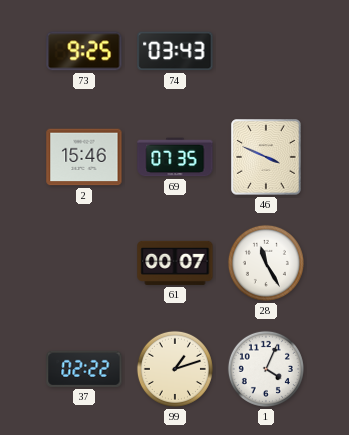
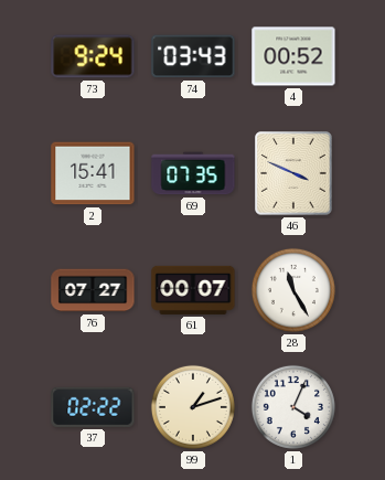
73: 9:25 -> 9:24 (93, 56)
4: none -> 00:52 (293, 56)
2: 15:46 -> 15:41 (93, 173)
76: none -> 07:27 (93, 290)
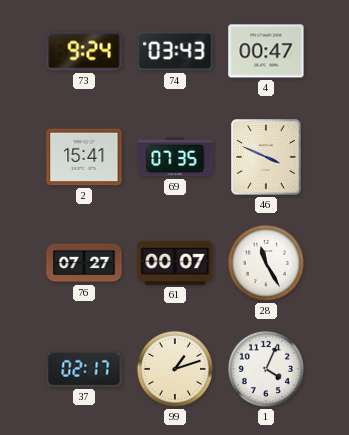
4: 00:52 -> 00:47 (266, 51)
37: 02:22 -> 02:17 (84, 369)
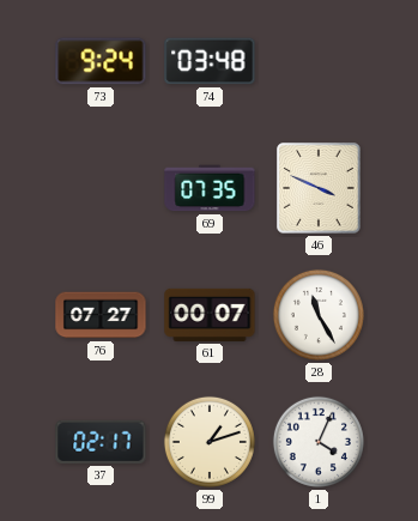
74: 03:43 -> 03:48 (210, 61)
4: 00:47 -> none (266, 51)
2: 15:41 -> none (84, 157)
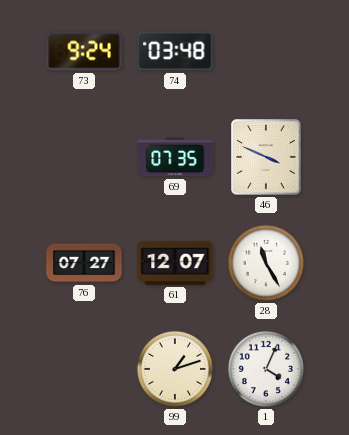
61: 00:07 -> 12:07 (175, 263)
37: 02:17 -> none (101, 442)
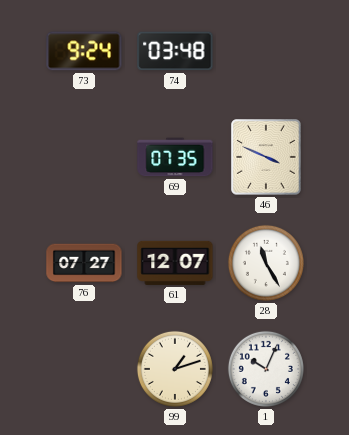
1: 4:04 -> 10:04 (266, 369)
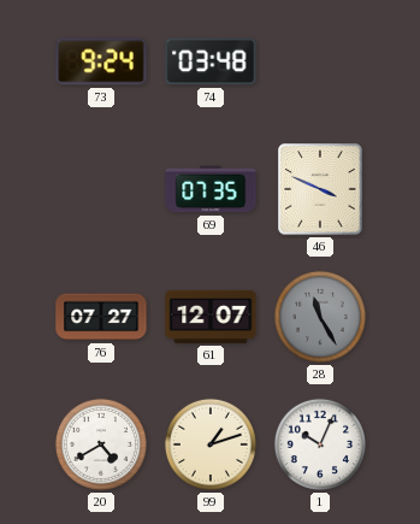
28 dial: white -> grey (320, 317)
20: none -> 4:40 (101, 444)
